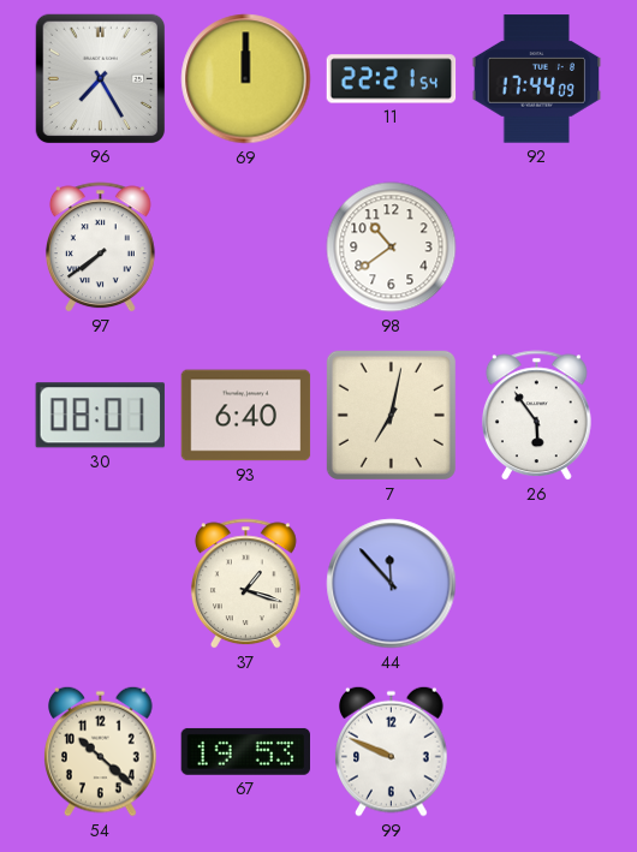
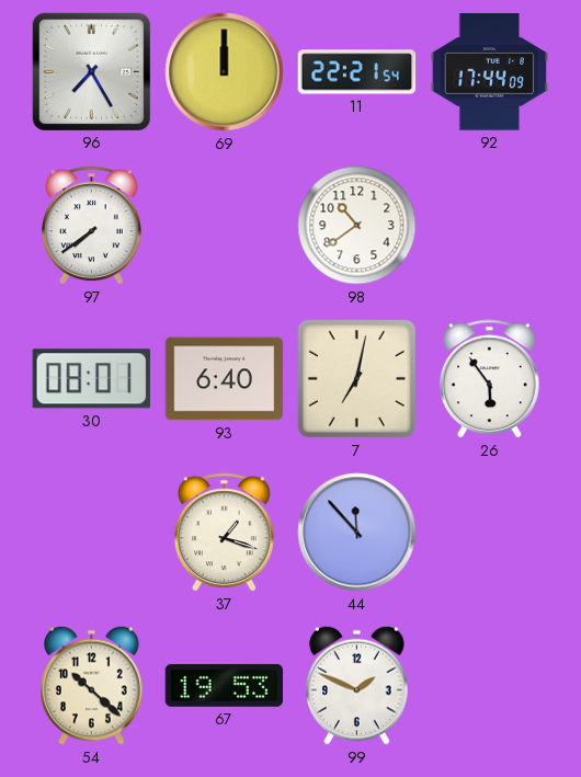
99: 9:49 -> 1:49 (357, 685)
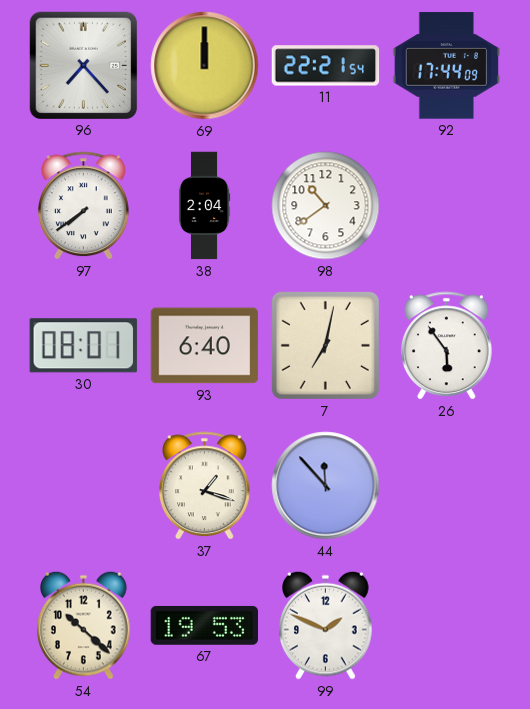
96: 7:25 -> 7:23 (83, 65)
38: none -> 2:04 (204, 206)
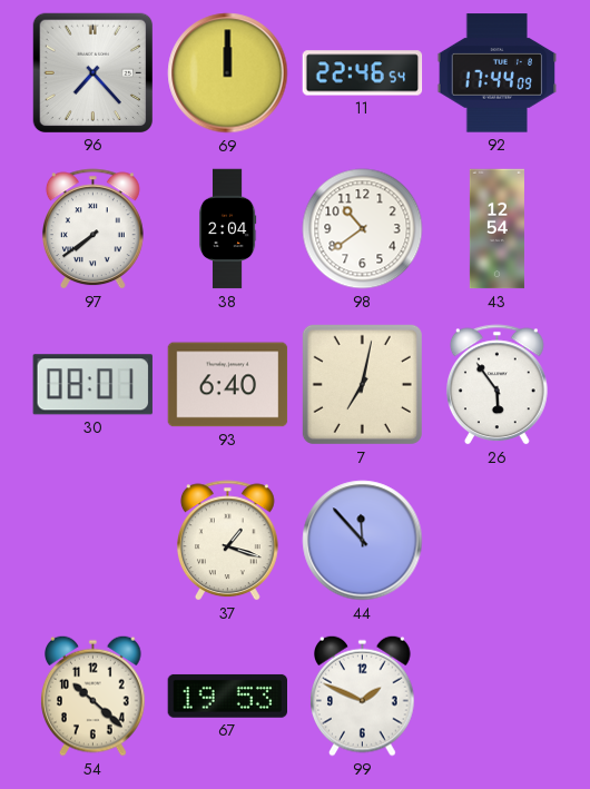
11: 22:21 -> 22:46 (363, 73)
43: none -> 12:54 (496, 229)
